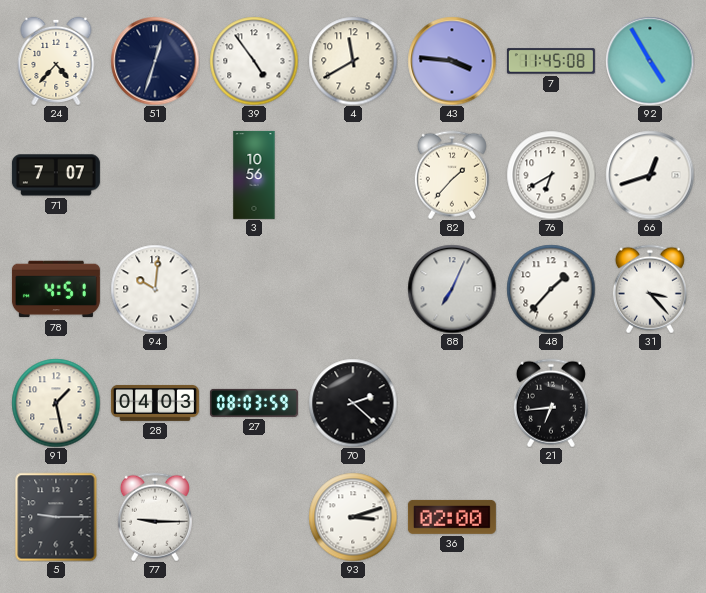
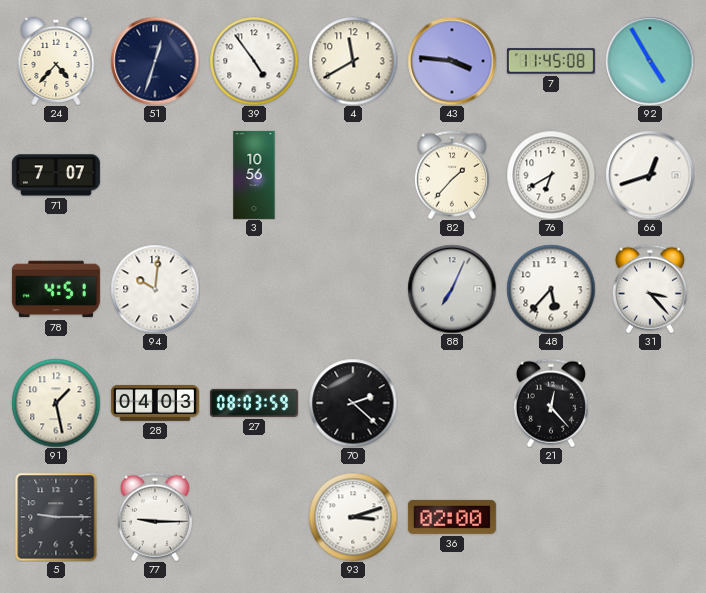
48: 1:37 -> 5:37 (551, 289)
21: 6:44 -> 12:23 (551, 403)
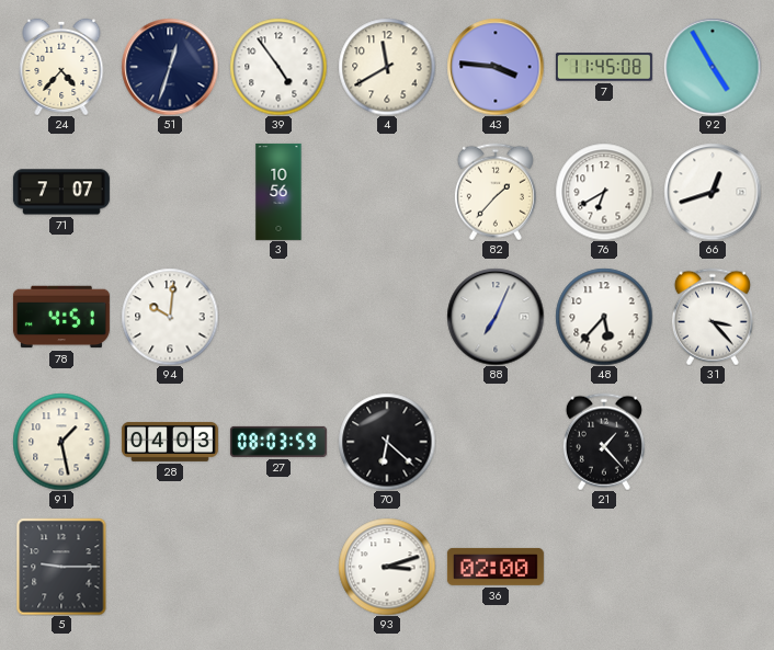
70: 2:22 -> 6:22 (387, 442)
21: 12:23 -> 1:23 (604, 442)
77: 9:15 -> none (155, 517)
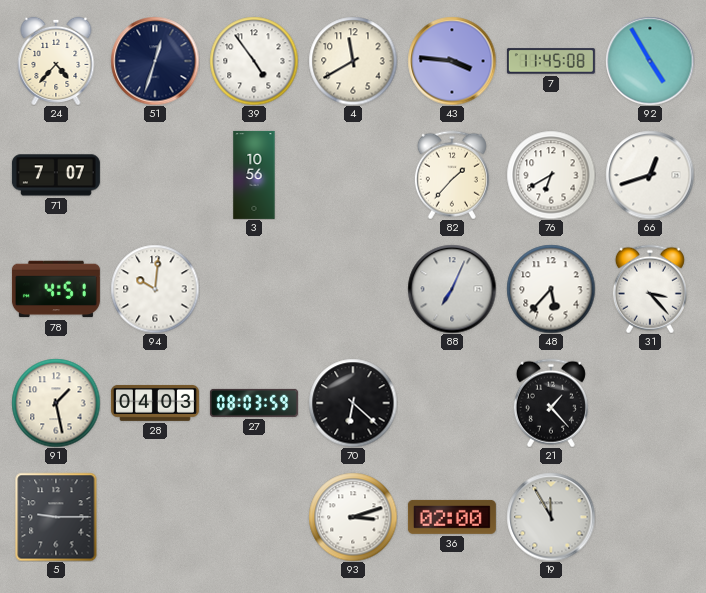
19: none -> 11:55 (551, 517)
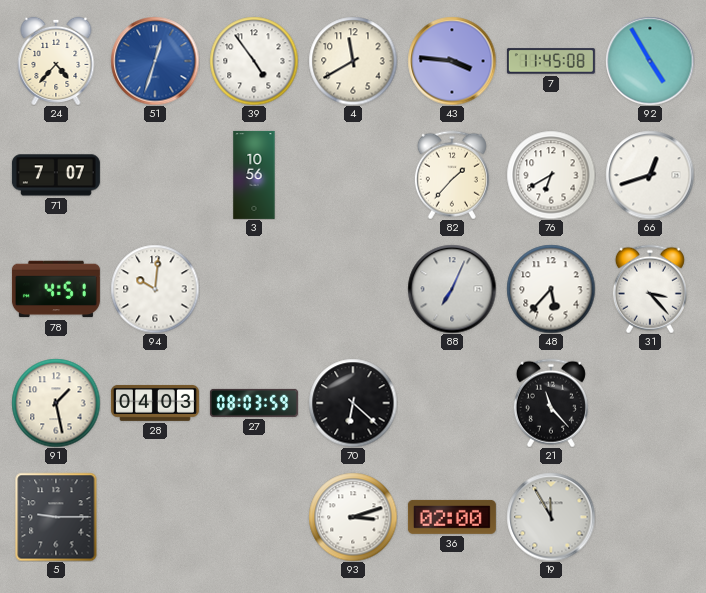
51 dial: navy -> blue (155, 61)
21: 1:23 -> 11:23 (551, 403)
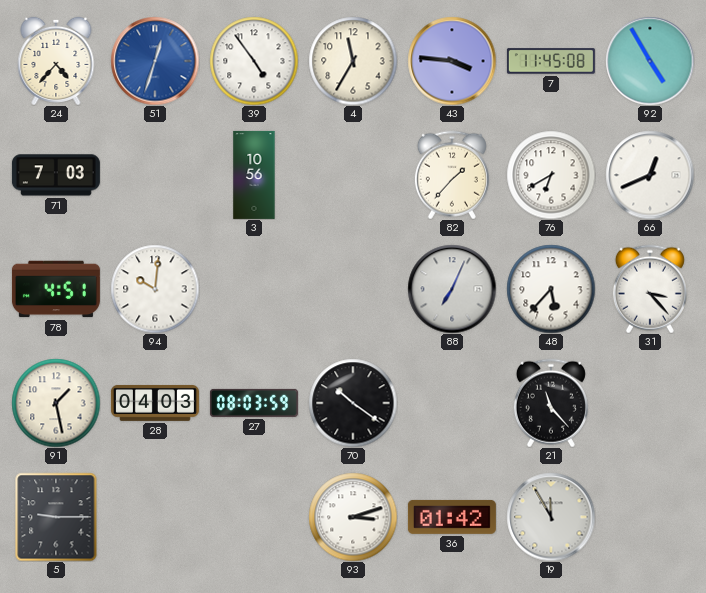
4: 11:40 -> 11:35 (353, 61)
71: 7:07 -> 7:03 (56, 175)
66: 12:42 -> 12:41 (650, 175)
70: 6:22 -> 10:21 (353, 403)
36: 02:00 -> 01:42 (452, 517)
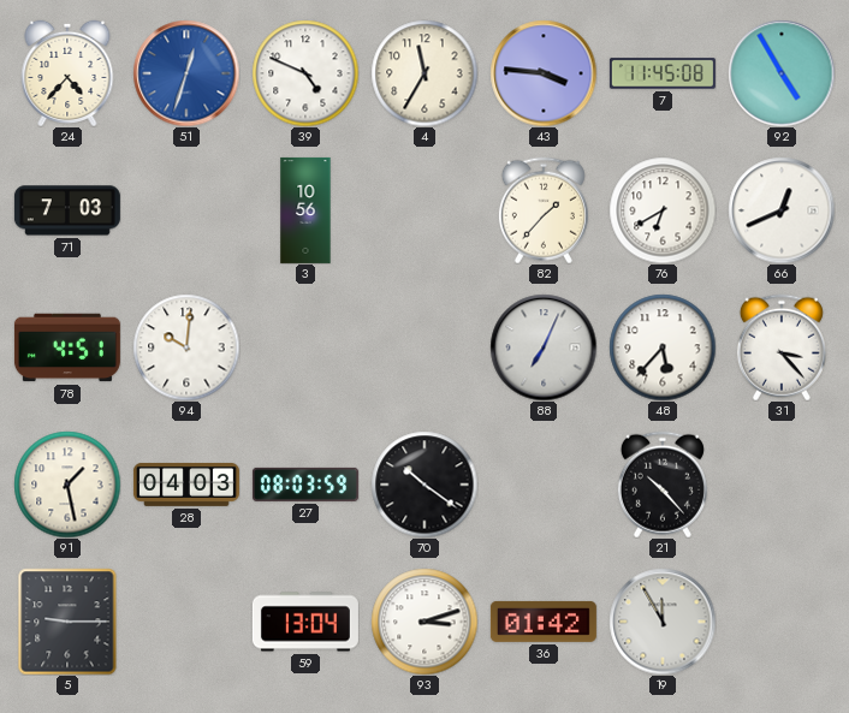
39: 4:54 -> 4:49 (305, 73)
21: 11:23 -> 10:23 (663, 485)
59: none -> 13:04 (305, 622)
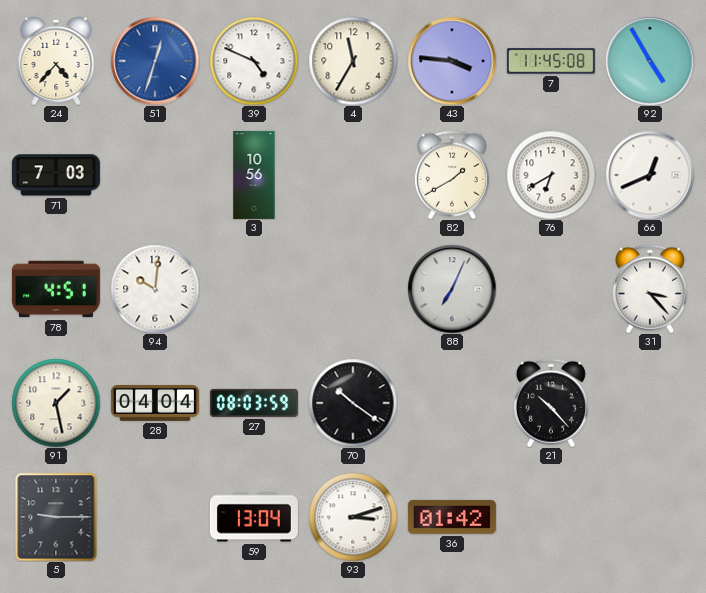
82: 1:37 -> 1:40 (452, 175)
48: 5:37 -> none (663, 347)
28: 04:03 -> 04:04 (155, 403)
19: 11:55 -> none (663, 622)
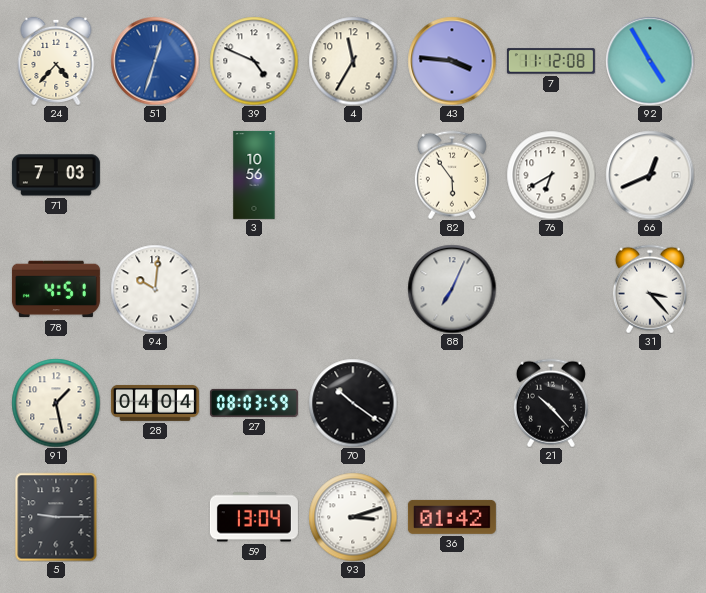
7: 11:45 -> 11:12 (551, 61)
82: 1:40 -> 5:54 (452, 175)
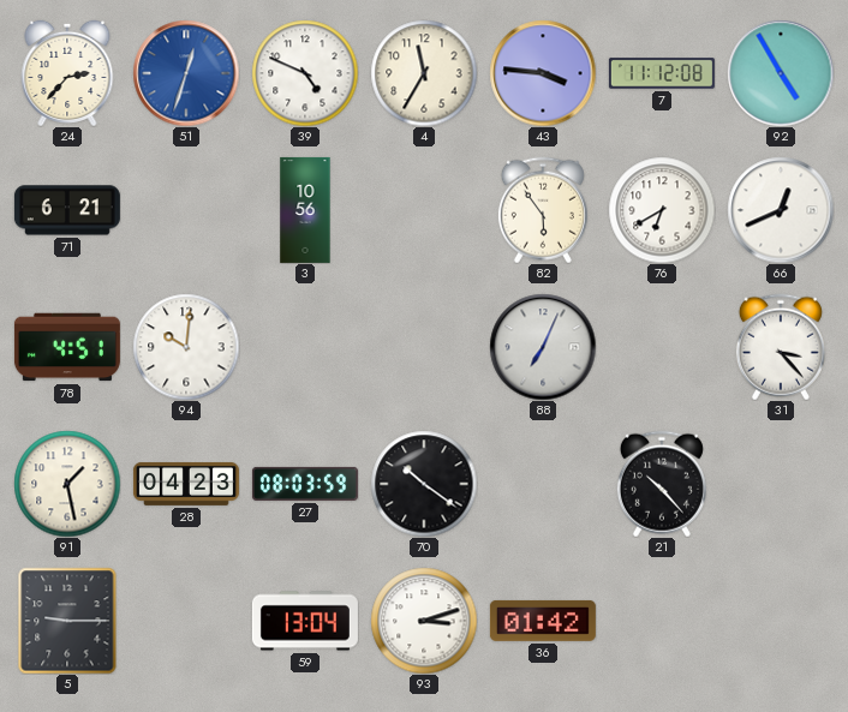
24: 4:37 -> 2:37 (67, 73)
71: 7:03 -> 6:21 (67, 210)
28: 04:04 -> 04:23 (186, 484)
